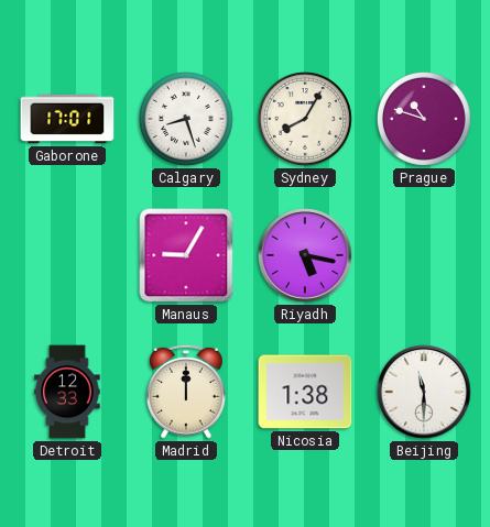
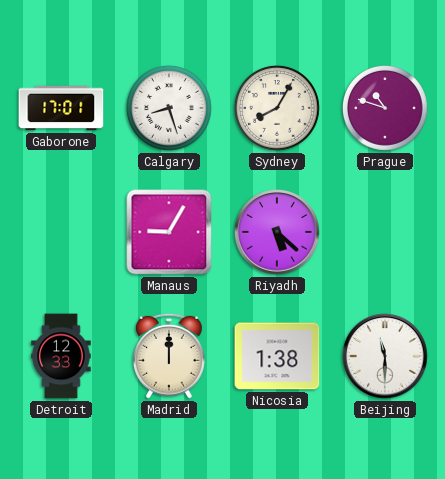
Riyadh: 5:17 -> 5:22 (277, 232)
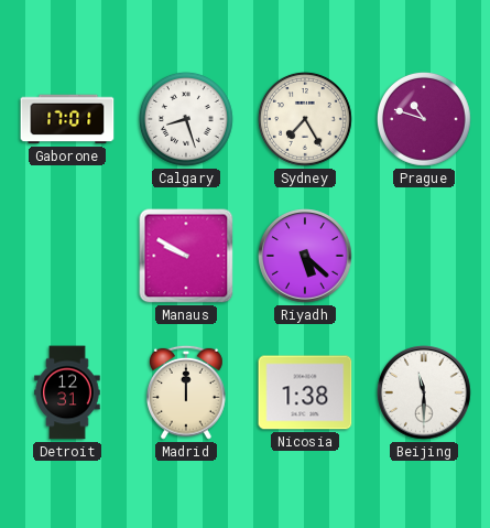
Sydney: 8:05 -> 7:25 (306, 120)
Manaus: 9:05 -> 9:50 (186, 256)
Detroit: 12:33 -> 12:31 (67, 392)
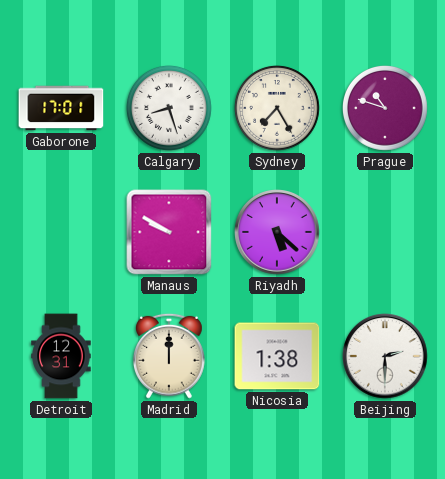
Beijing: 11:30 -> 2:30 (385, 356)
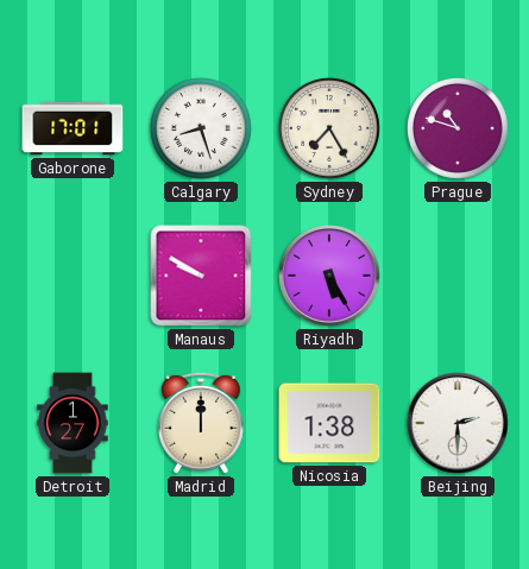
Riyadh: 5:22 -> 5:25 (329, 276)
Detroit: 12:31 -> 1:27 (73, 423)
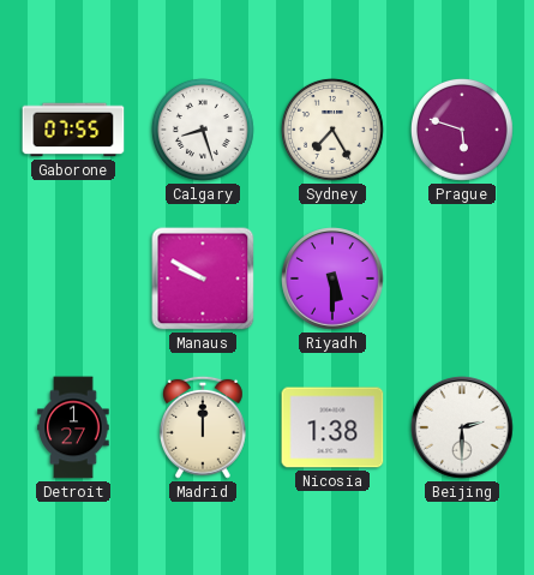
Gaborone: 17:01 -> 07:55 (73, 130)
Prague: 10:48 -> 5:48 (463, 131)
Riyadh: 5:25 -> 5:30 (332, 278)
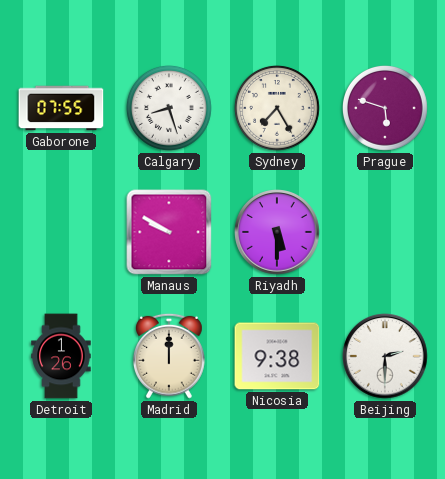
Detroit: 1:27 -> 1:26 (61, 356)
Nicosia: 1:38 -> 9:38 (277, 356)
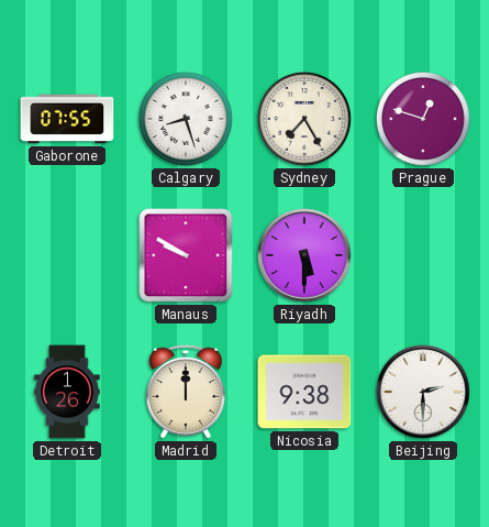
Prague: 5:48 -> 12:48 (424, 120)
